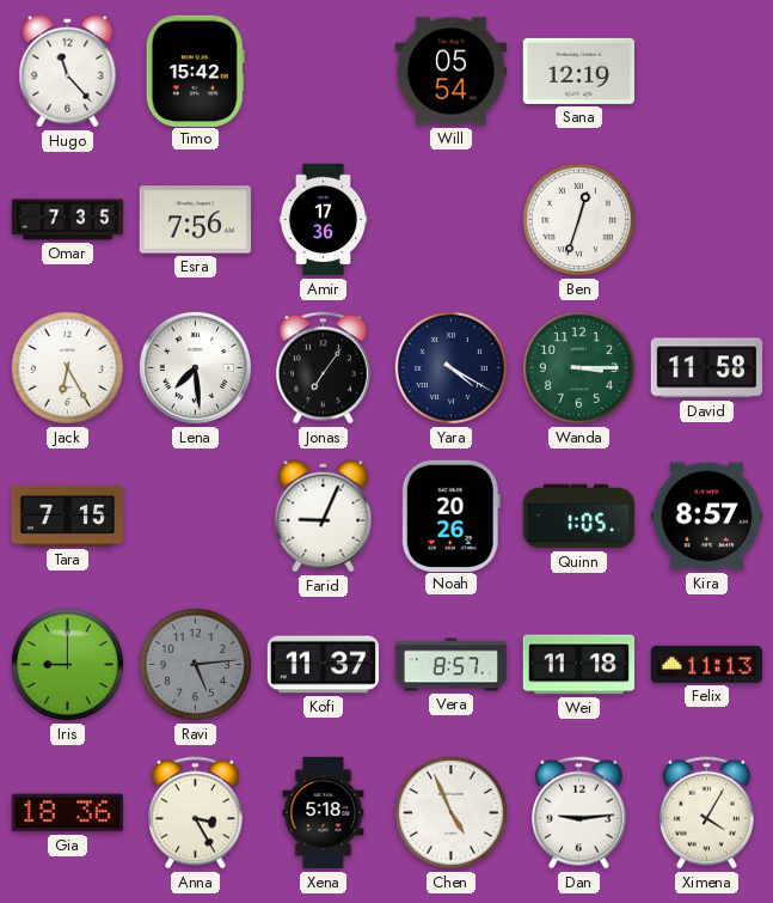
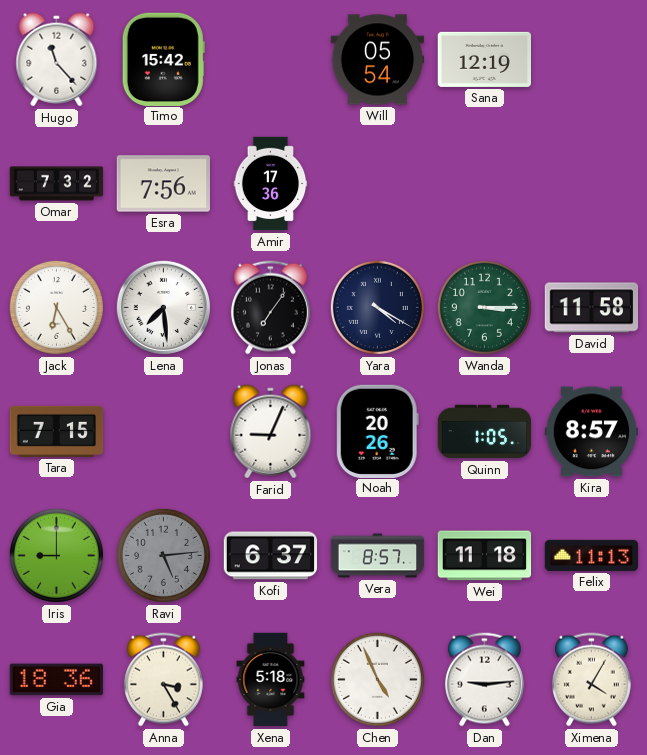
Omar: 7:35 -> 7:32 (57, 184)
Ben: 12:33 -> none (578, 219)
Kofi: 11:37 -> 6:37 (271, 556)
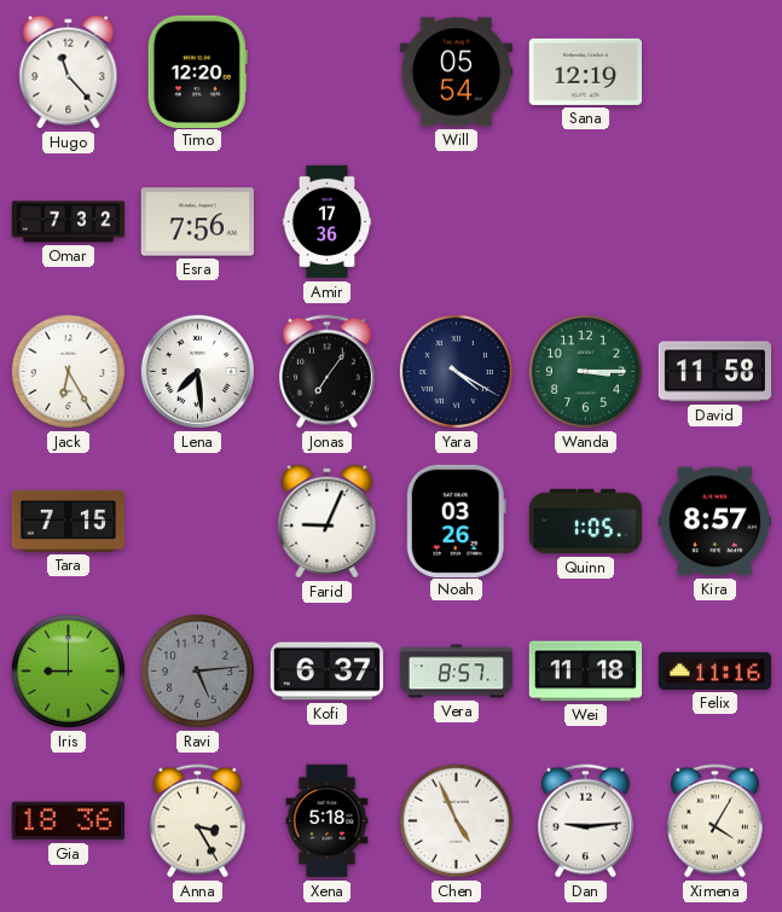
Timo: 15:42 -> 12:20 (197, 71)
Noah: 20:26 -> 03:26 (456, 521)
Felix: 11:13 -> 11:16 (716, 670)
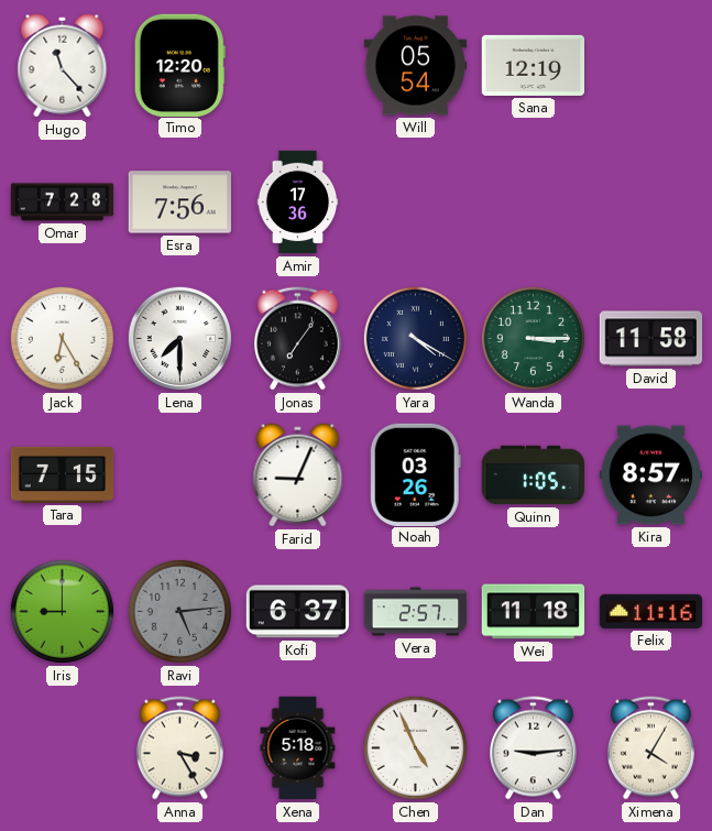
Omar: 7:32 -> 7:28 (63, 203)
Lena: 7:29 -> 7:30 (179, 338)
Vera: 8:57 -> 2:57 (416, 612)
Gia: 18:36 -> none (68, 821)
